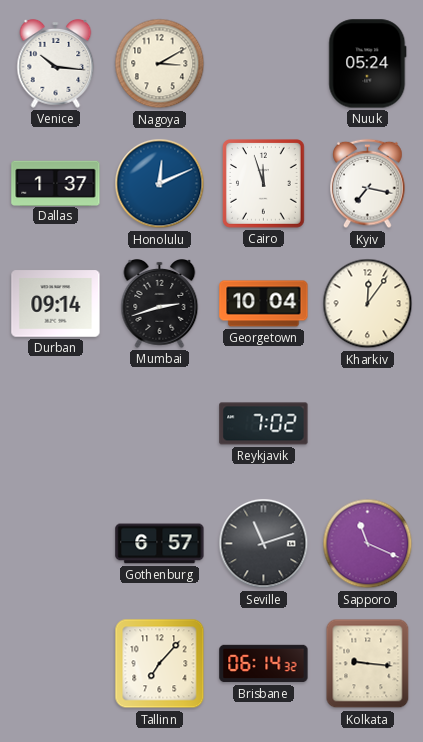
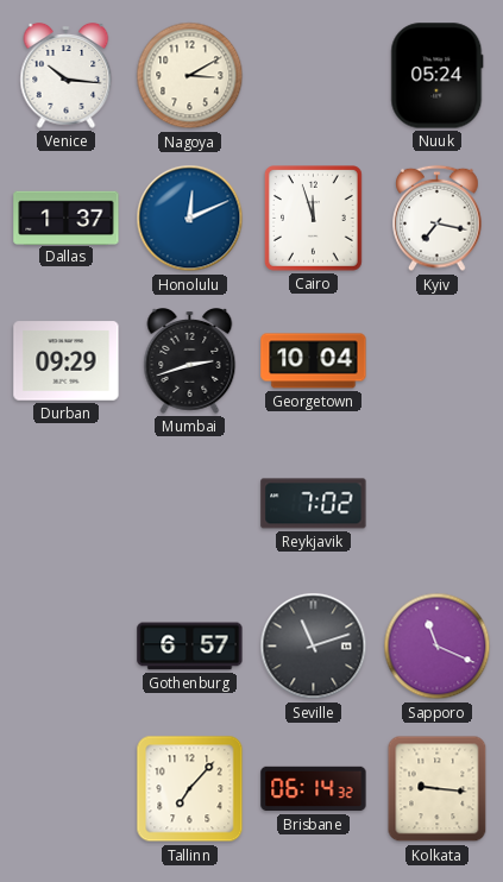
Durban: 09:14 -> 09:29 (67, 361)
Kharkiv: 12:06 -> none (368, 304)
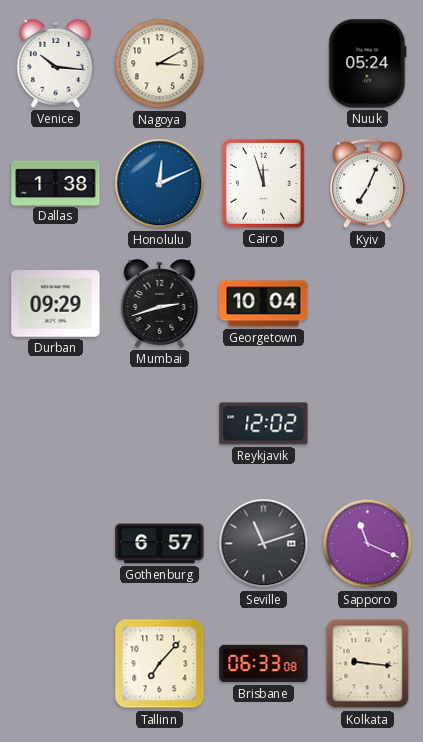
Dallas: 1:37 -> 1:38 (56, 183)
Kyiv: 7:17 -> 7:04 (368, 184)
Reykjavik: 7:02 -> 12:02 (264, 424)
Brisbane: 06:14 -> 06:33 (264, 664)
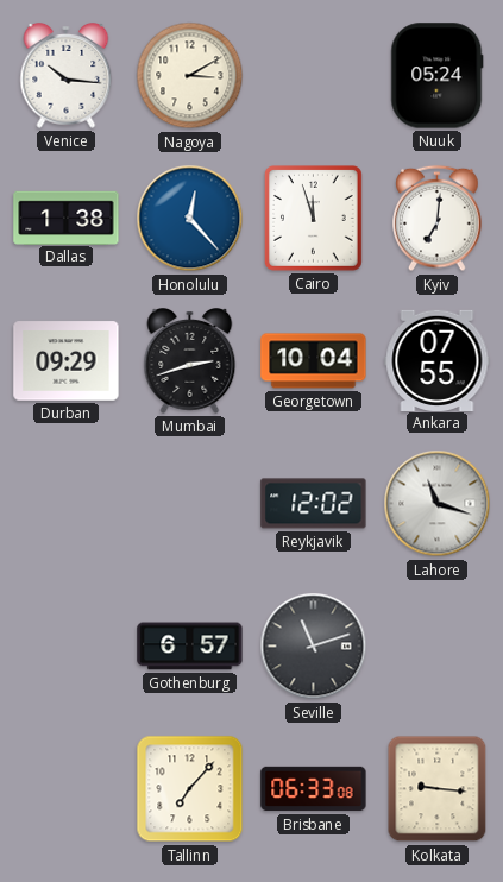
Honolulu: 12:11 -> 12:23 (190, 219)
Kyiv: 7:04 -> 7:01 (438, 219)
Ankara: none -> 07:55 (438, 360)
Lahore: none -> 11:18 (438, 504)
Sapporo: 11:19 -> none (368, 544)
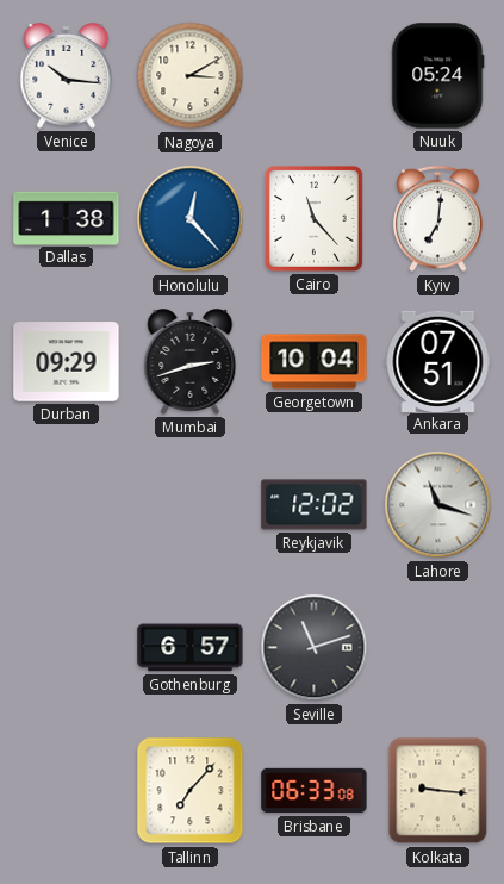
Cairo: 11:57 -> 11:23 (315, 219)
Ankara: 07:55 -> 07:51 (438, 361)
